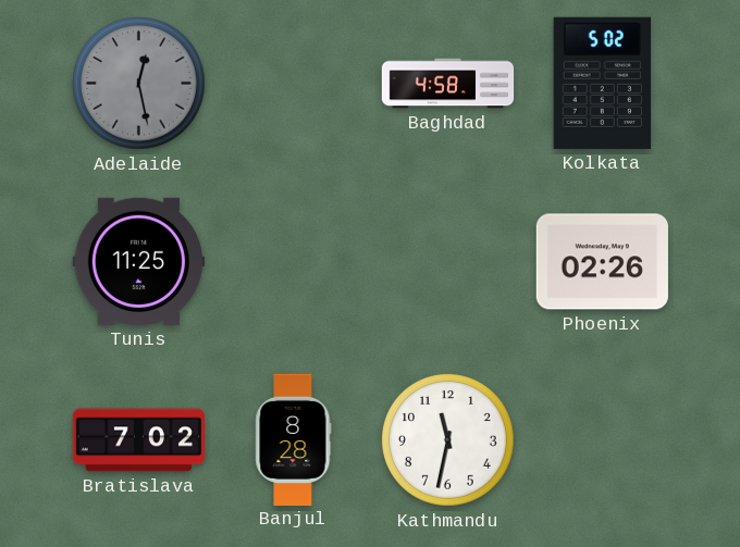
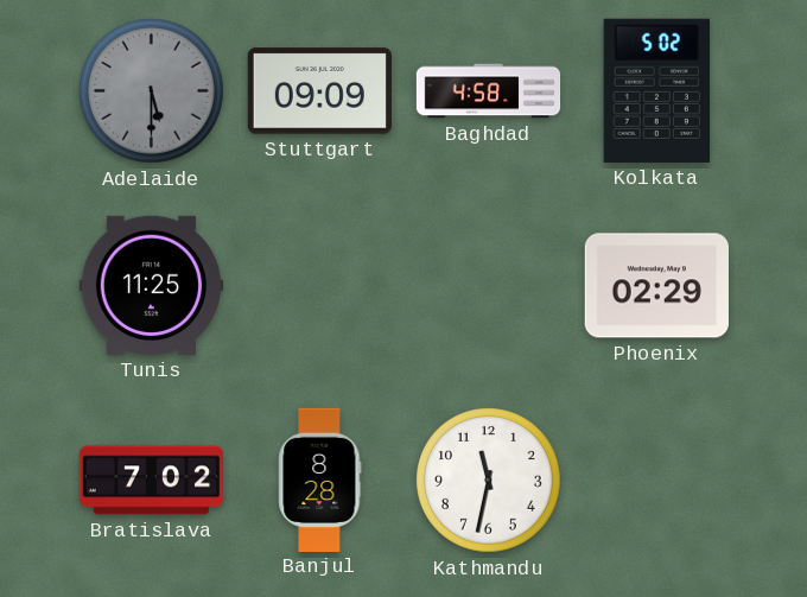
Adelaide: 12:28 -> 5:30 (152, 91)
Stuttgart: none -> 09:09 (319, 91)
Phoenix: 02:26 -> 02:29 (656, 286)
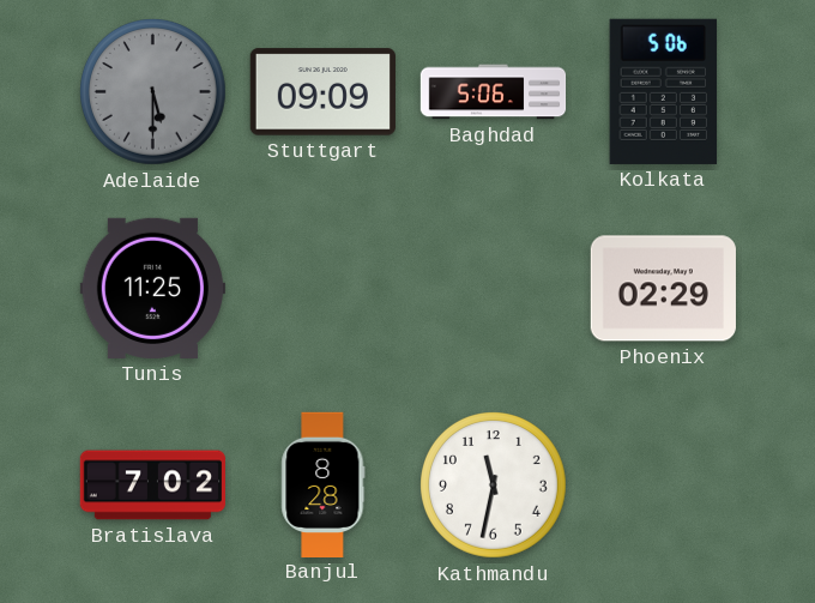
Baghdad: 4:58 -> 5:06 (494, 92)
Kolkata: 5:02 -> 5:06 (664, 91)
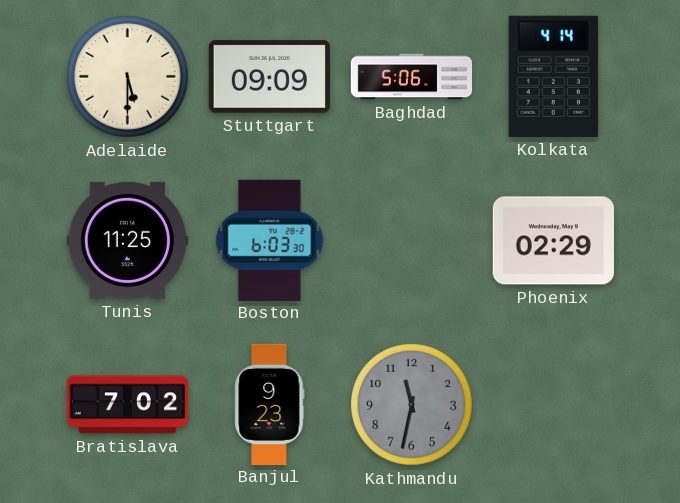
Adelaide dial: grey -> cream (128, 77)
Kolkata: 5:06 -> 4:14 (554, 76)
Boston: none -> 6:03 (270, 240)
Banjul: 8:28 -> 9:23 (270, 404)
Kathmandu dial: white -> grey (412, 405)
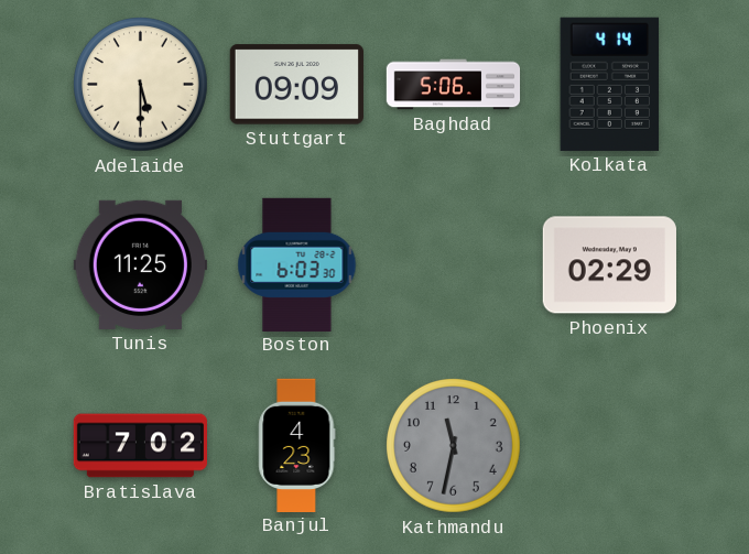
Banjul: 9:23 -> 4:23 (297, 445)
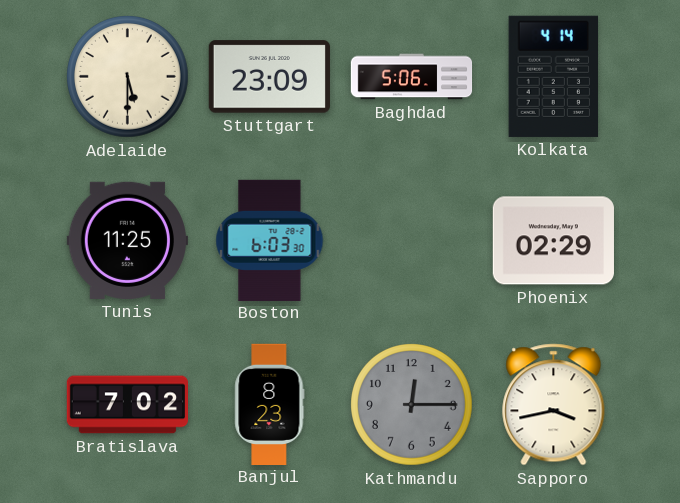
Stuttgart: 09:09 -> 23:09 (269, 77)
Banjul: 4:23 -> 8:23 (270, 404)
Kathmandu: 11:32 -> 12:15 (412, 405)
Sapporo: none -> 3:43 (554, 405)
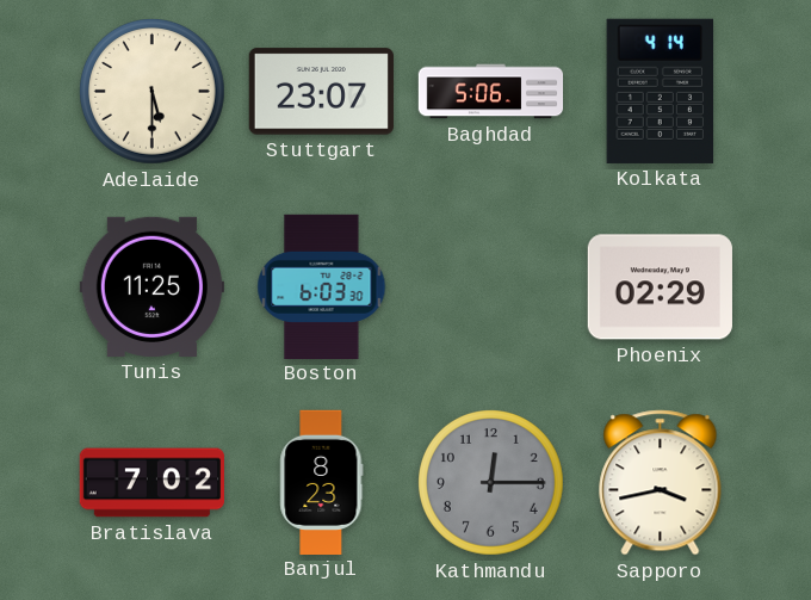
Stuttgart: 23:09 -> 23:07 (321, 92)
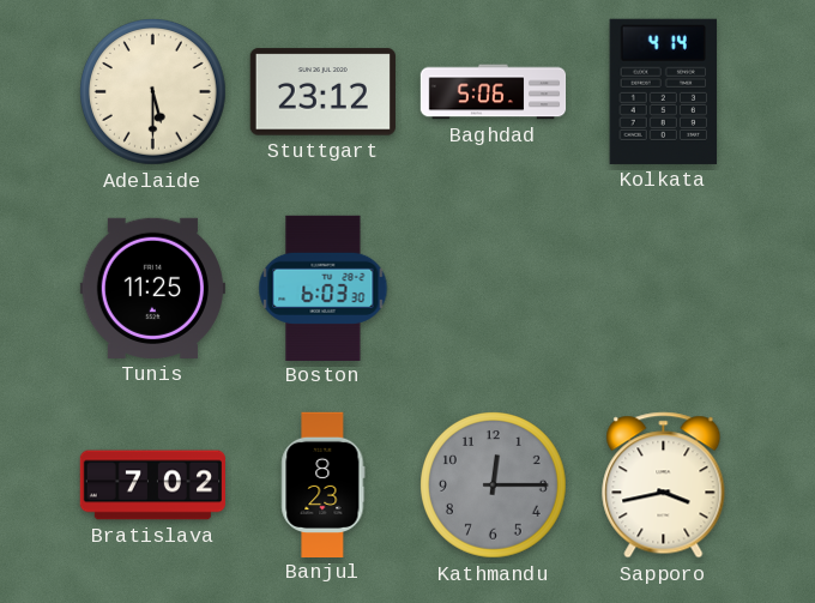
Stuttgart: 23:07 -> 23:12 (322, 92)
Phoenix: 02:29 -> none (660, 287)
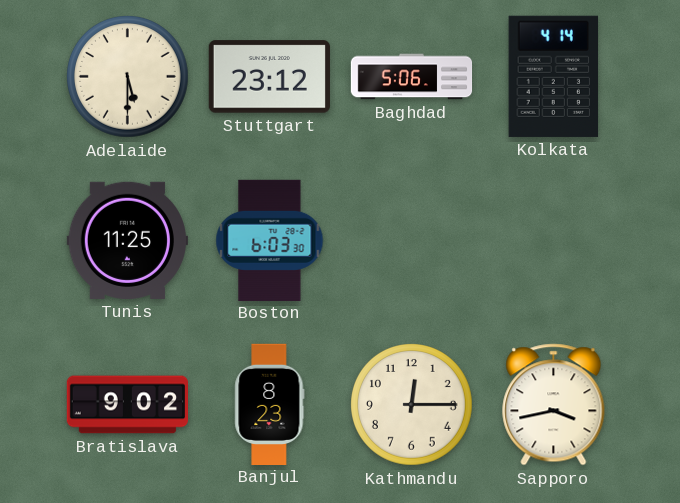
Bratislava: 7:02 -> 9:02 (127, 405)
Kathmandu dial: grey -> cream (412, 405)
